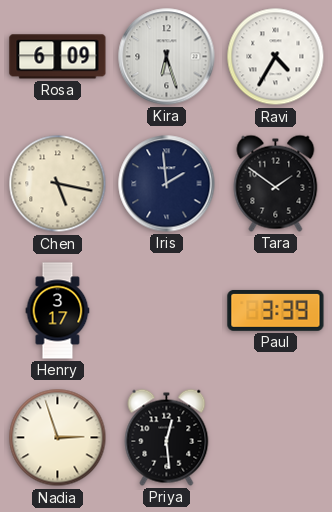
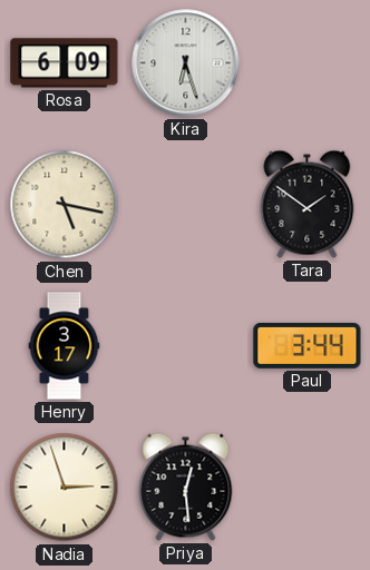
Ravi: 4:35 -> none (276, 57)
Iris: 1:59 -> none (167, 184)
Paul: 3:39 -> 3:44 (308, 346)
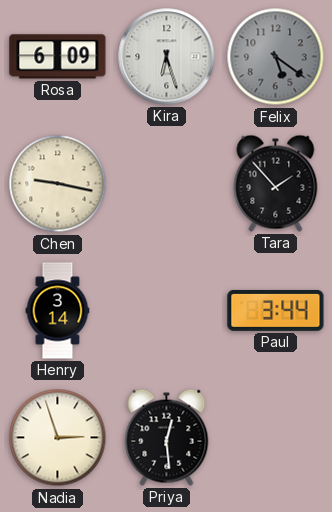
Felix: none -> 5:21 (276, 57)
Chen: 5:17 -> 9:17 (58, 184)
Tara: 1:51 -> 1:53 (276, 183)
Henry: 3:17 -> 3:14 (58, 311)
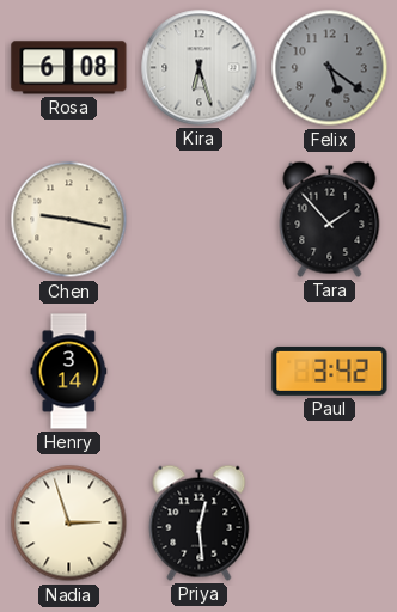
Rosa: 6:09 -> 6:08 (69, 68)
Paul: 3:44 -> 3:42 (330, 372)
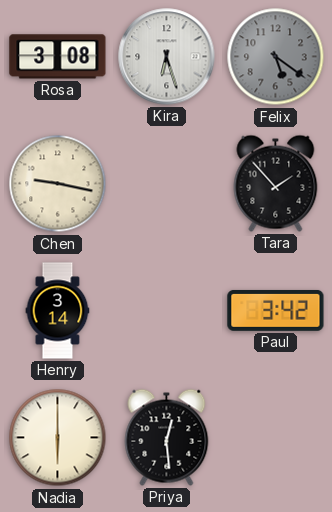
Rosa: 6:08 -> 3:08 (58, 57)
Nadia: 2:57 -> 6:00 (58, 438)
